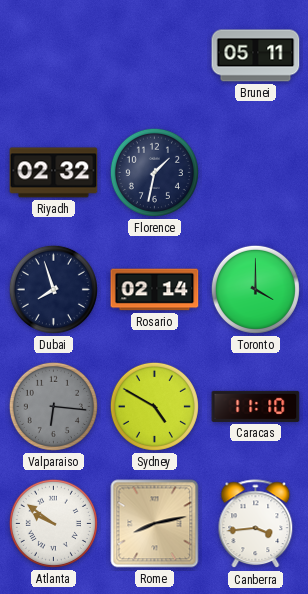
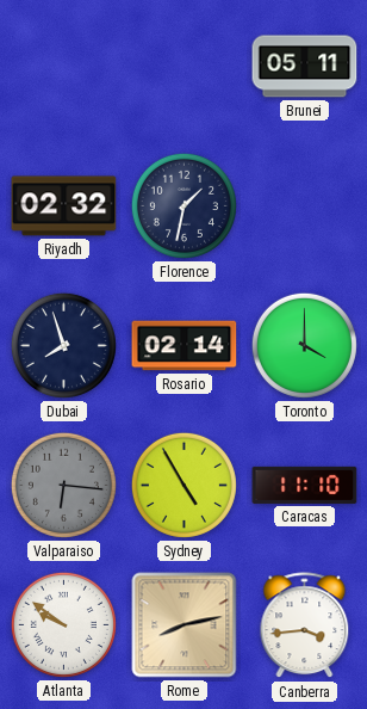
Sydney: 4:50 -> 4:55 (183, 485)
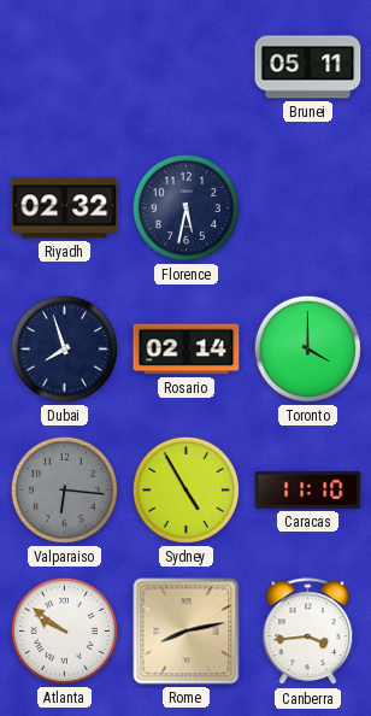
Florence: 1:32 -> 5:32 (185, 207)
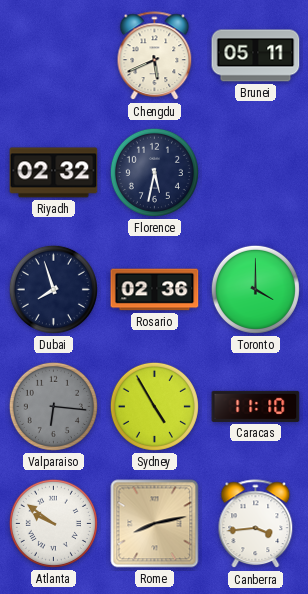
Chengdu: none -> 5:41 (155, 56)
Rosario: 02:14 -> 02:36 (155, 290)
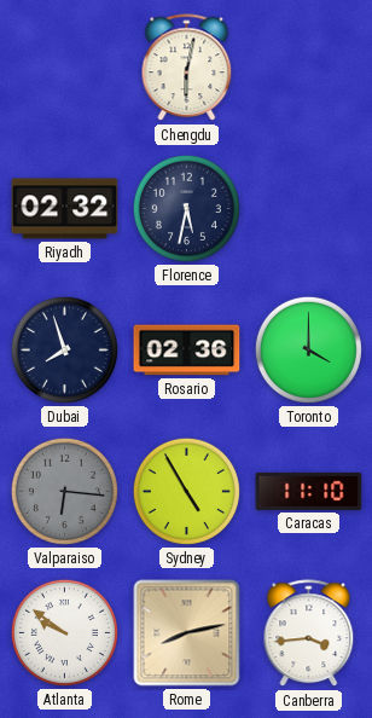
Chengdu: 5:41 -> 6:02 (187, 68)
Brunei: 05:11 -> none (256, 56)
